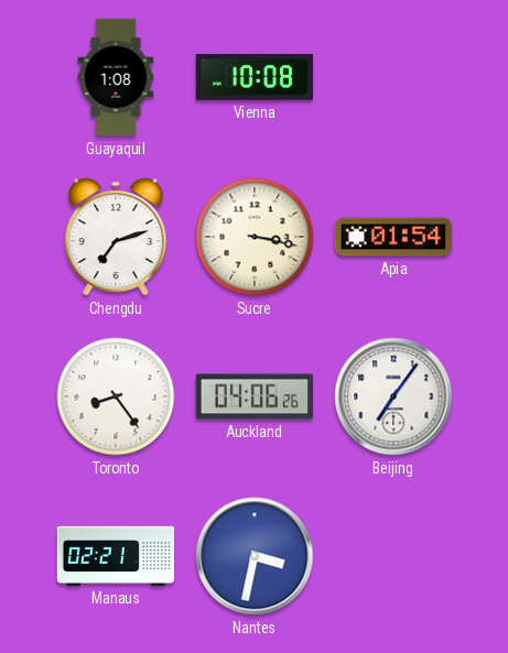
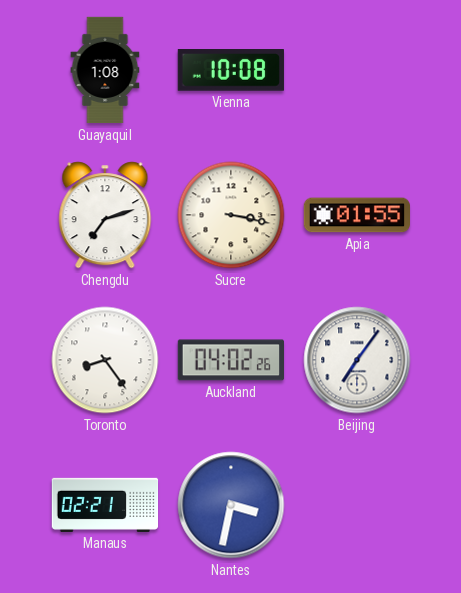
Apia: 01:54 -> 01:55 (356, 215)
Auckland: 04:06 -> 04:02 (230, 360)
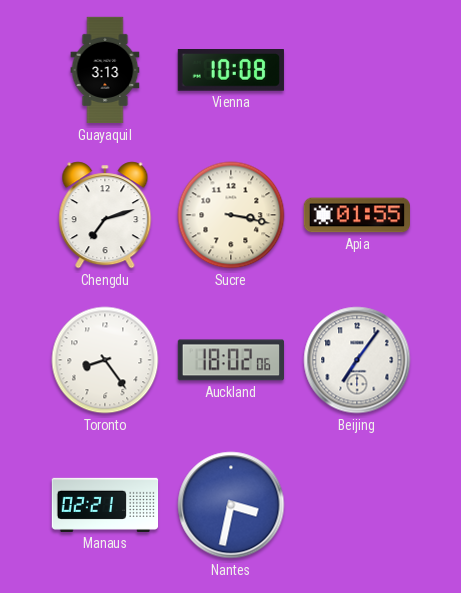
Guayaquil: 1:08 -> 3:13 (105, 70)
Auckland: 04:02 -> 18:02 (230, 360)
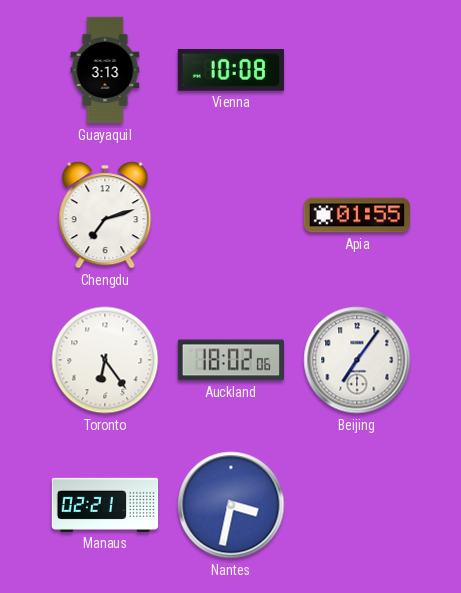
Sucre: 3:17 -> none (231, 215)
Toronto: 8:24 -> 6:24 (105, 360)
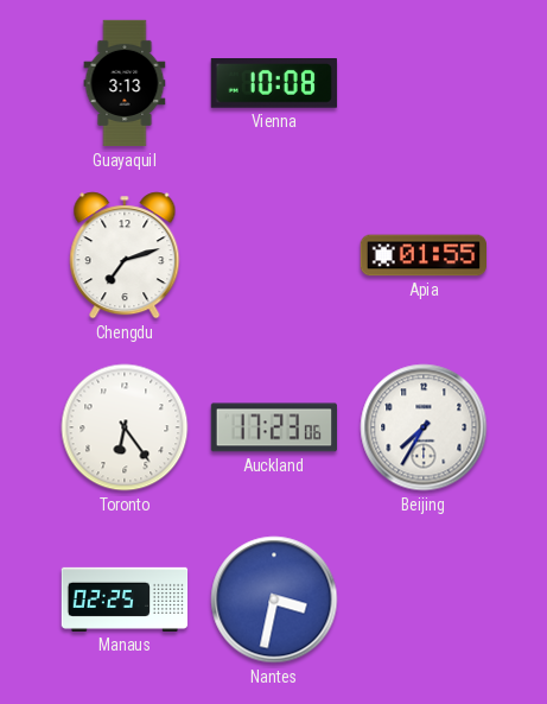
Auckland: 18:02 -> 17:23 (273, 427)
Beijing: 7:06 -> 7:35 (424, 427)
Manaus: 02:21 -> 02:25 (125, 600)
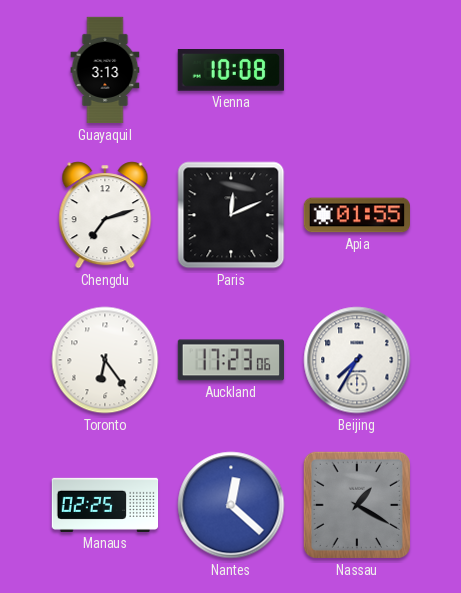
Paris: none -> 12:11 (231, 215)
Nantes: 3:32 -> 12:22 (231, 505)
Nassau: none -> 1:20 (357, 505)
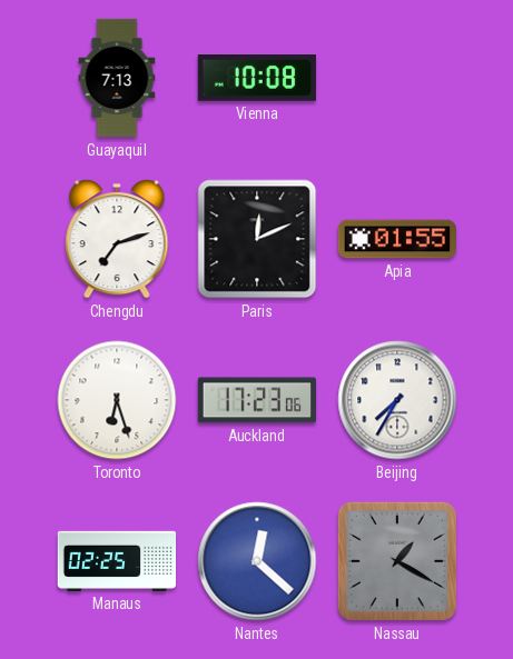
Guayaquil: 3:13 -> 7:13 (117, 78)
Toronto: 6:24 -> 6:27 (117, 400)
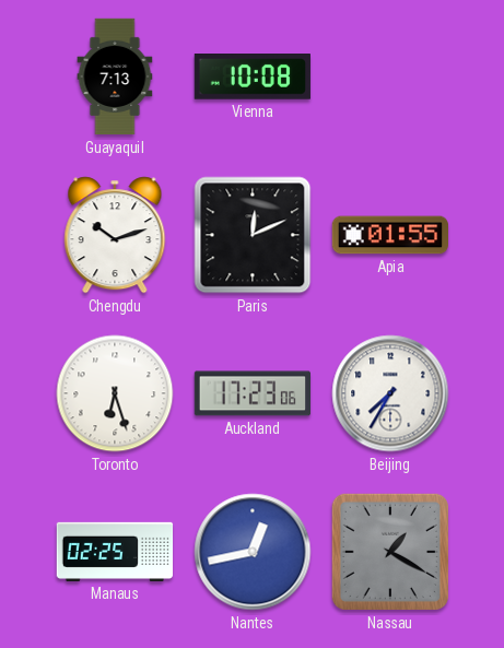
Chengdu: 7:12 -> 10:12 (115, 235)
Nantes: 12:22 -> 12:43 (253, 552)
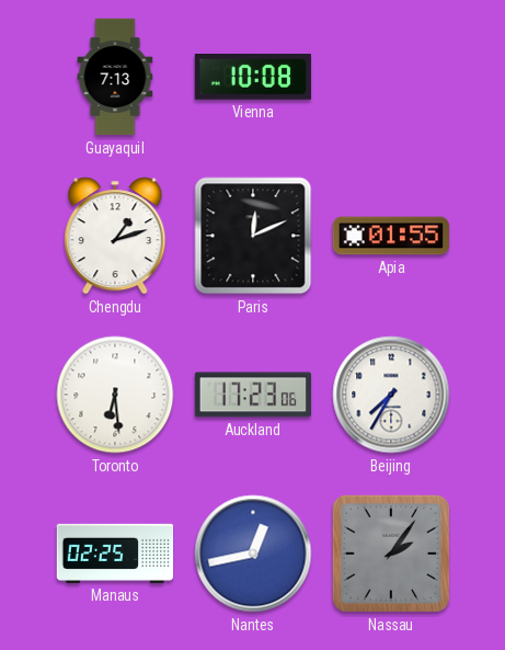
Chengdu: 10:12 -> 1:12 (115, 236)
Toronto: 6:27 -> 6:29 (115, 395)
Nassau: 1:20 -> 2:06 (391, 554)
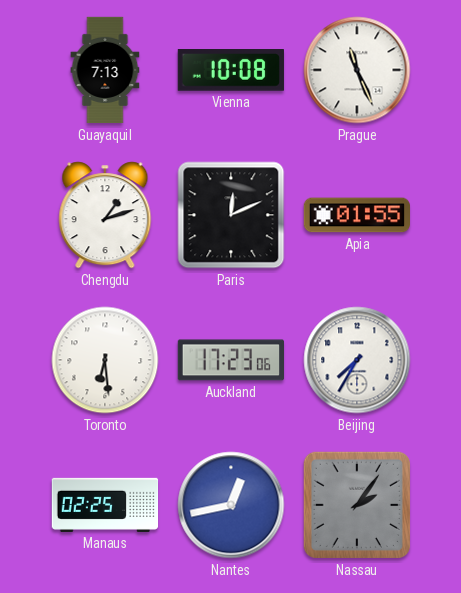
Prague: none -> 11:26 (357, 70)
